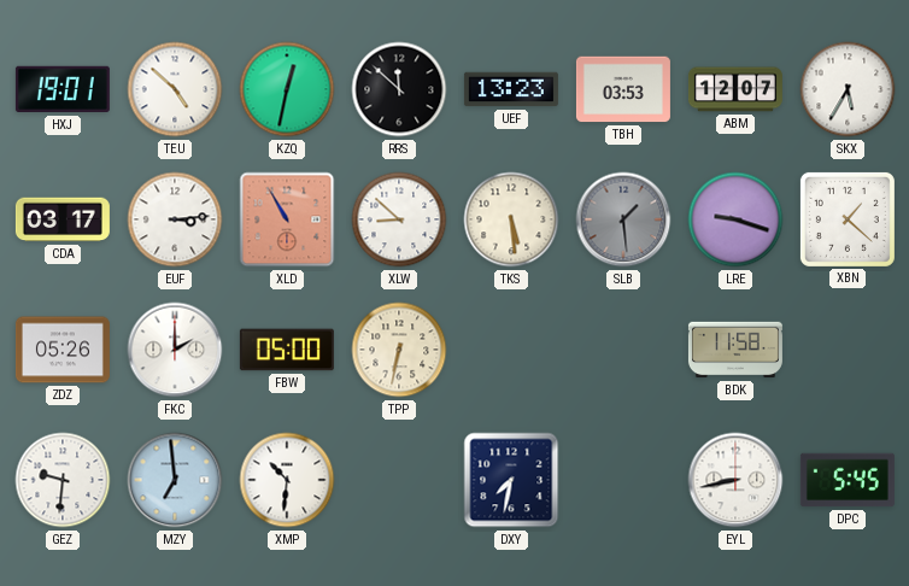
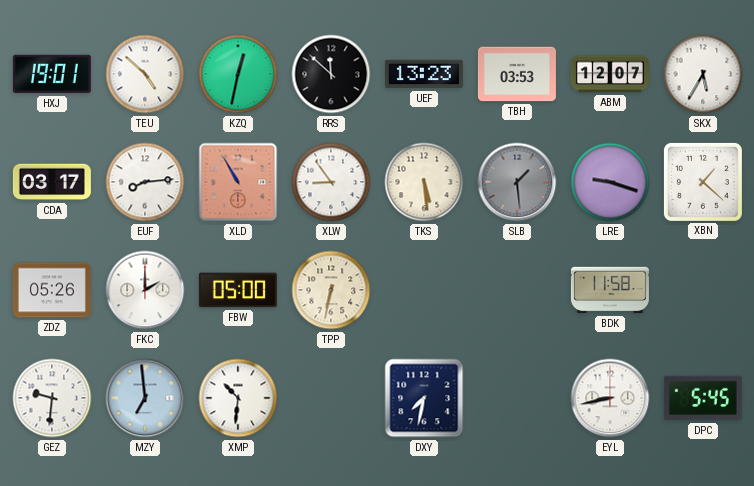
EUF: 3:14 -> 8:14 (145, 182)
XLW: 8:52 -> 8:54 (331, 182)
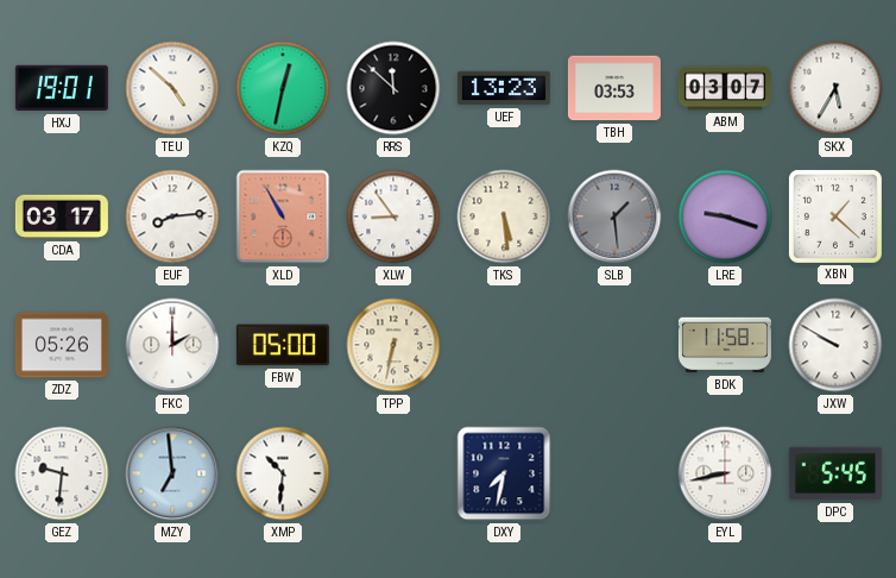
ABM: 12:07 -> 03:07 (725, 88)
JXW: none -> 9:50 (835, 345)
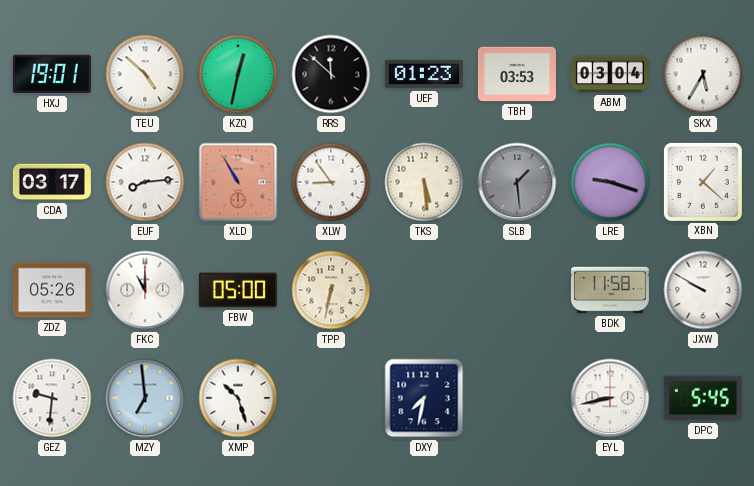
UEF: 13:23 -> 01:23 (424, 74)
ABM: 03:07 -> 03:04 (610, 74)
FKC: 2:00 -> 11:00 (145, 290)
XMP: 10:31 -> 10:27 (238, 398)
